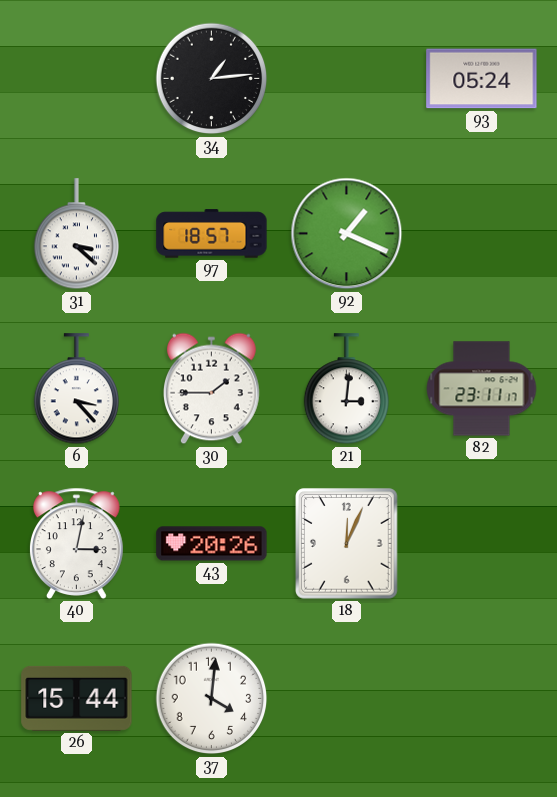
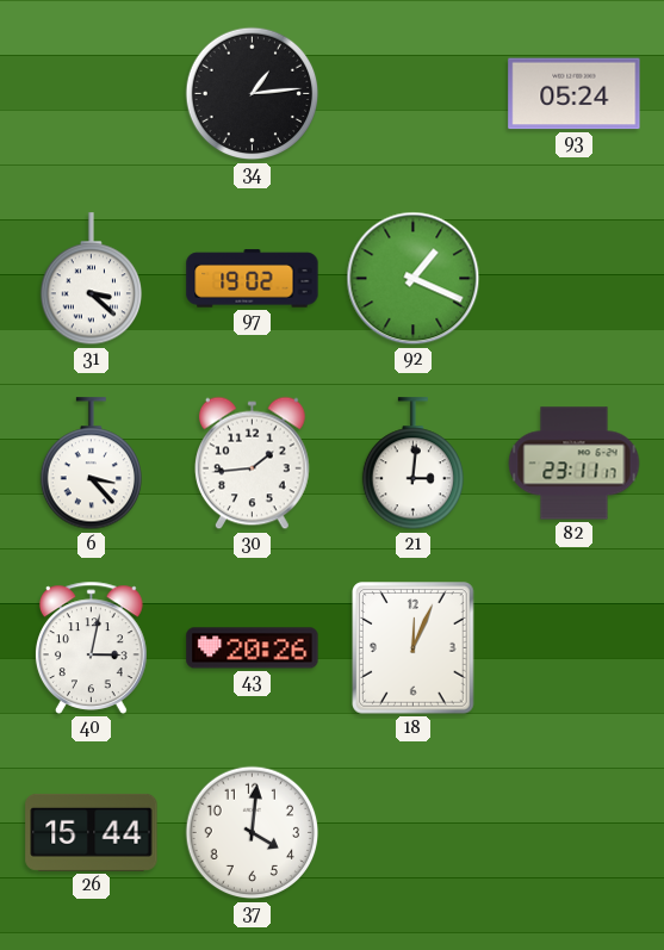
97: 18:57 -> 19:02 (253, 279)
30: 1:45 -> 1:44 (253, 464)
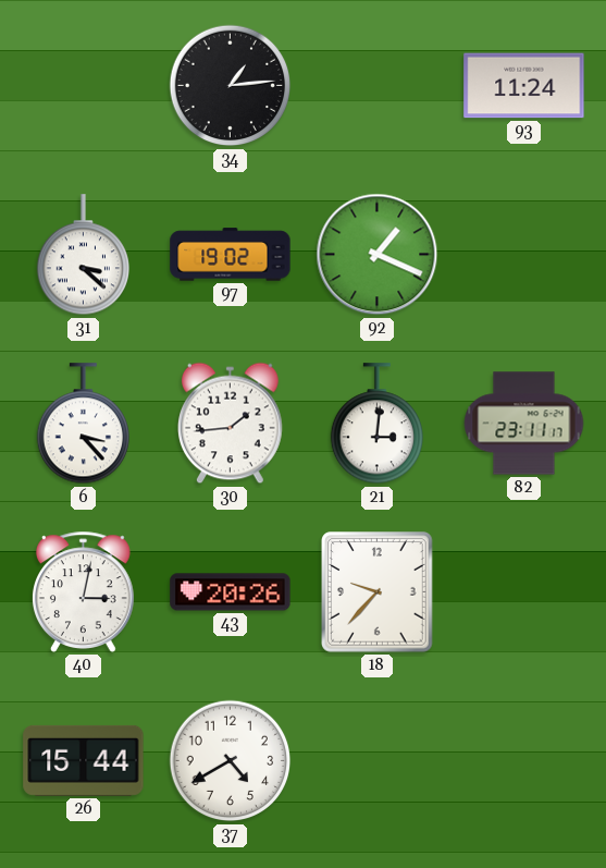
93: 05:24 -> 11:24 (524, 86)
18: 12:04 -> 9:37 (378, 592)
37: 4:01 -> 4:40 (231, 761)
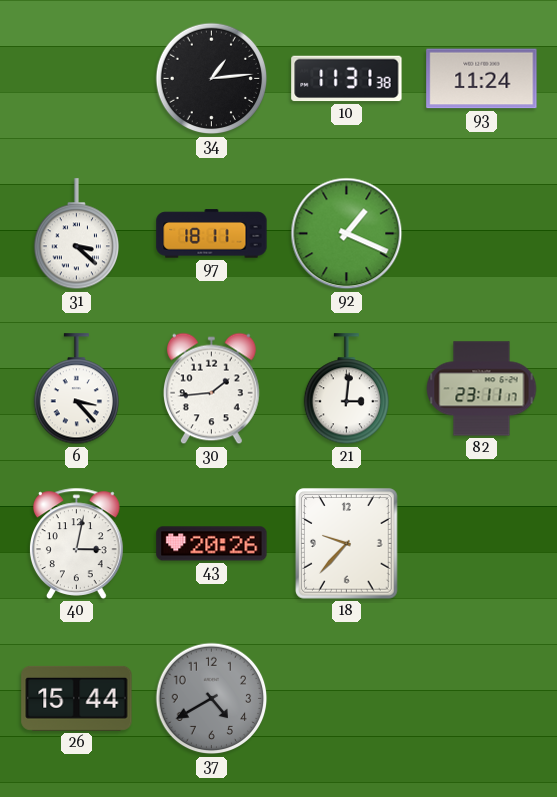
10: none -> 11:31 (347, 79)
97: 19:02 -> 18:11 (212, 234)
37 dial: white -> grey (212, 699)
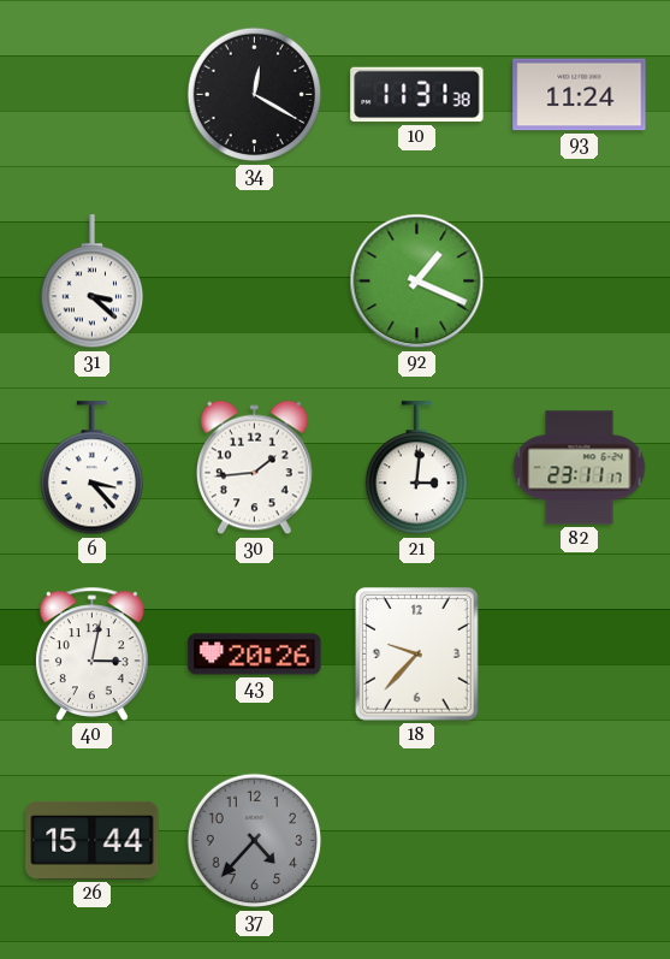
34: 1:14 -> 12:20 (255, 95)
97: 18:11 -> none (212, 234)
37: 4:40 -> 4:37 (255, 841)
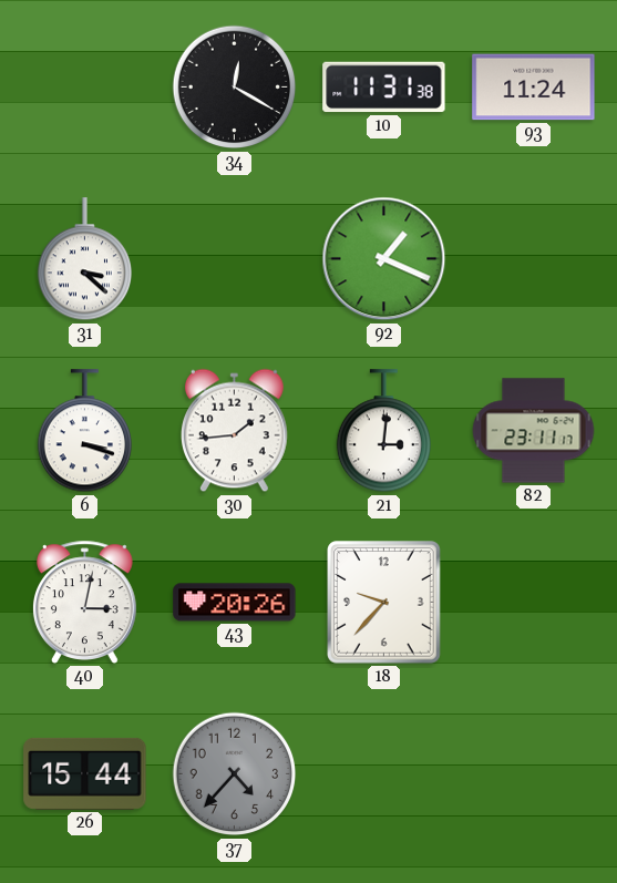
6: 3:23 -> 3:18 (84, 431)
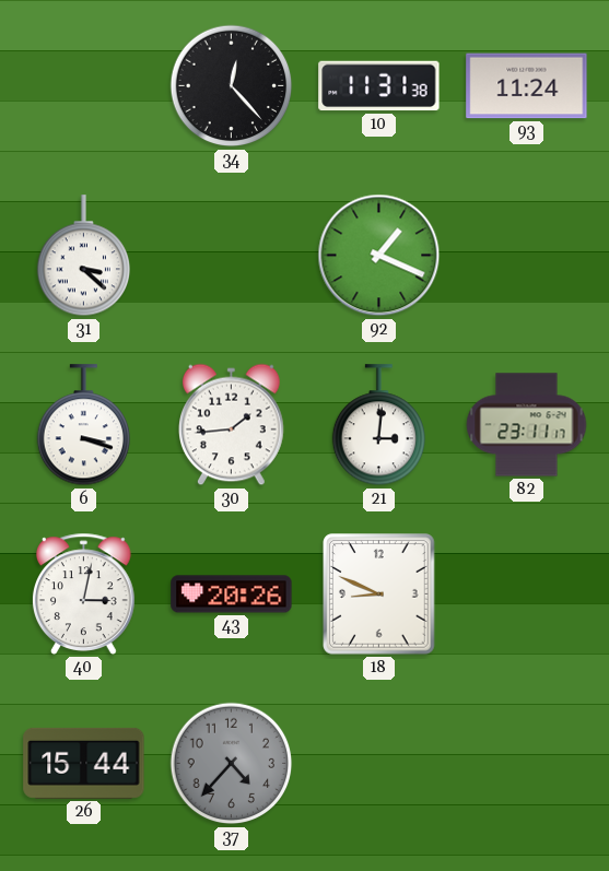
34: 12:20 -> 12:23 (232, 86)
18: 9:37 -> 8:49 (379, 595)
